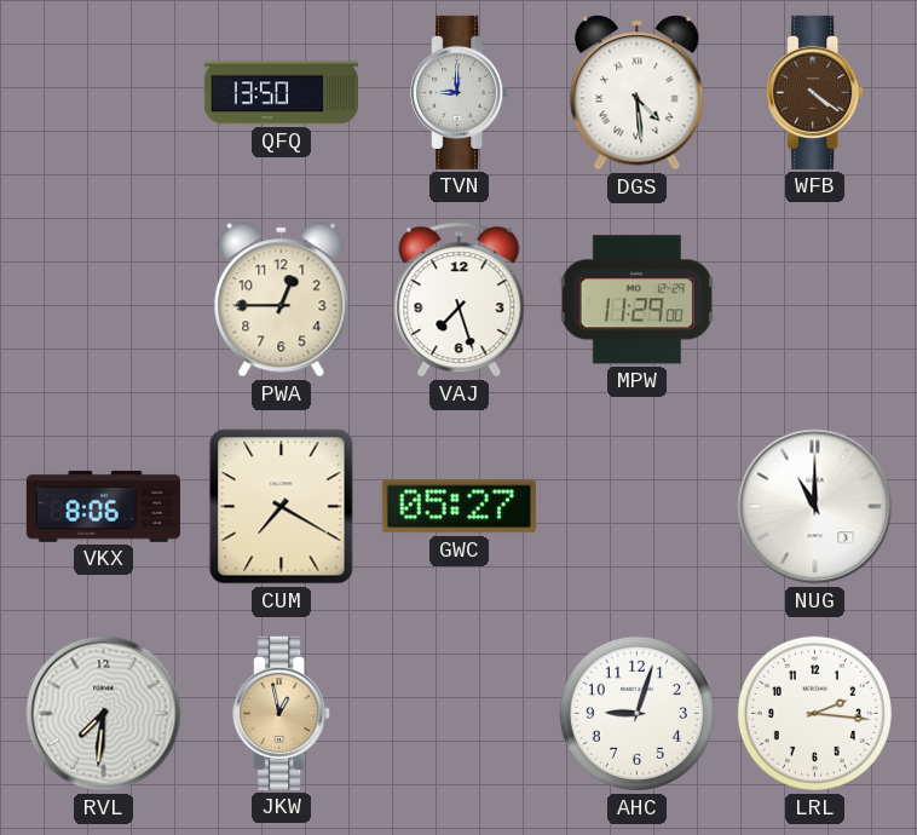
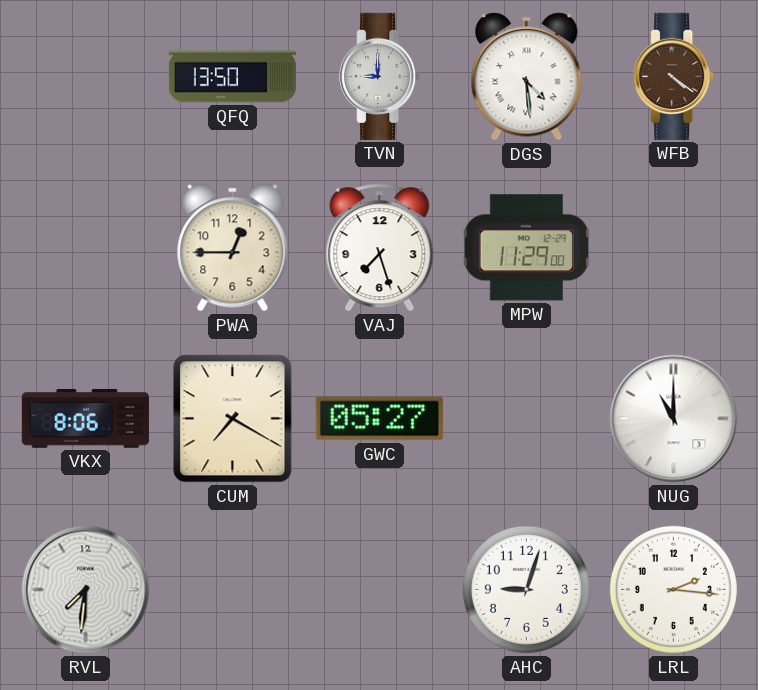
JKW: 12:58 -> none (282, 713)
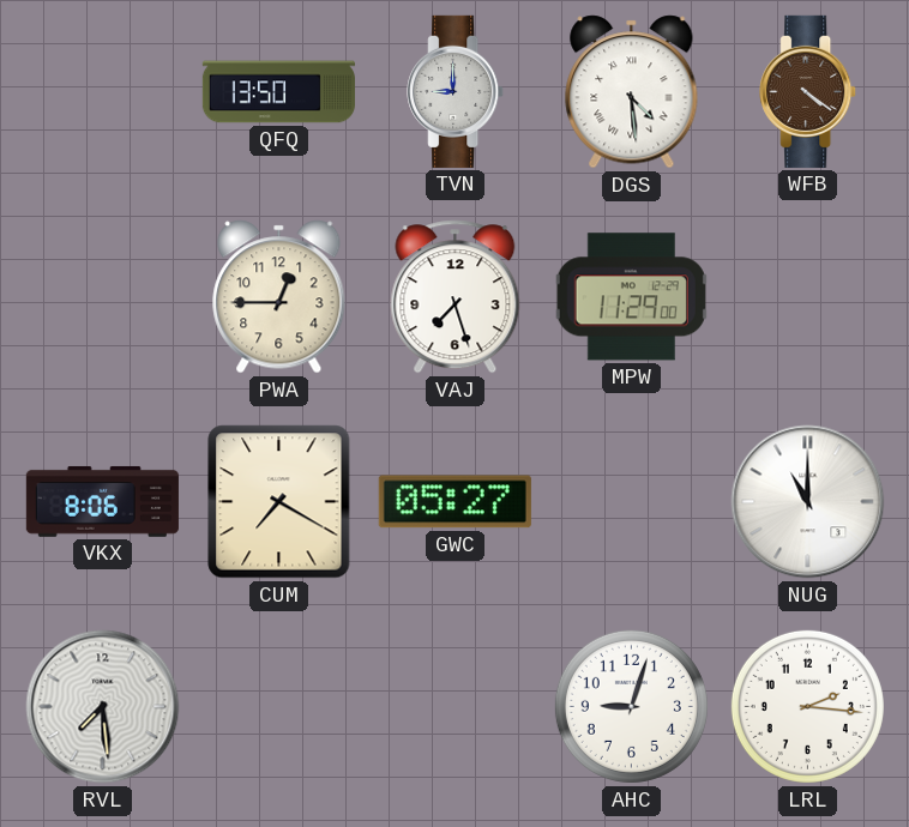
RVL: 7:31 -> 7:29 (103, 707)
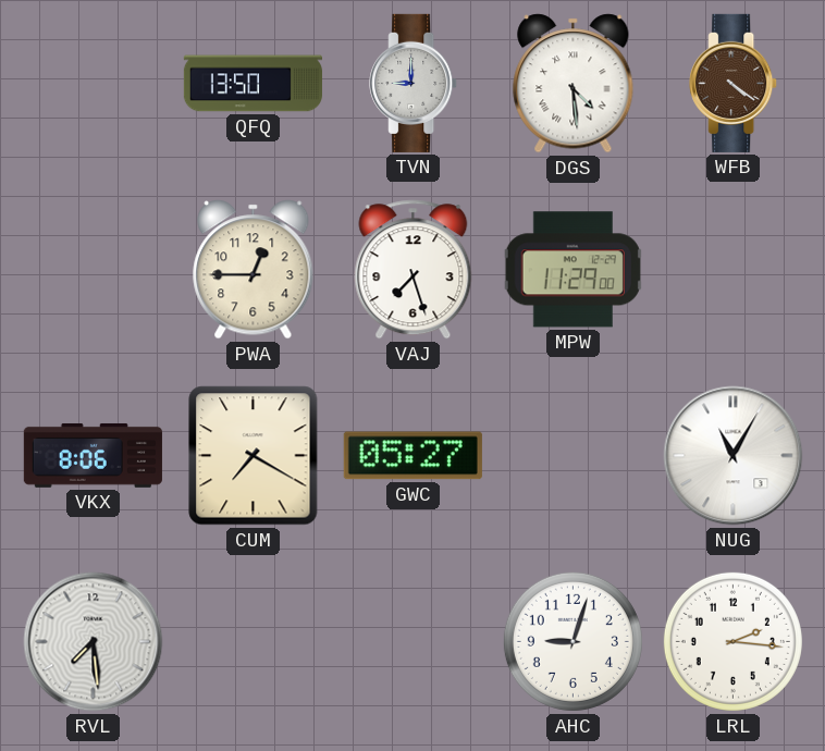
NUG: 11:00 -> 11:05 (734, 456)
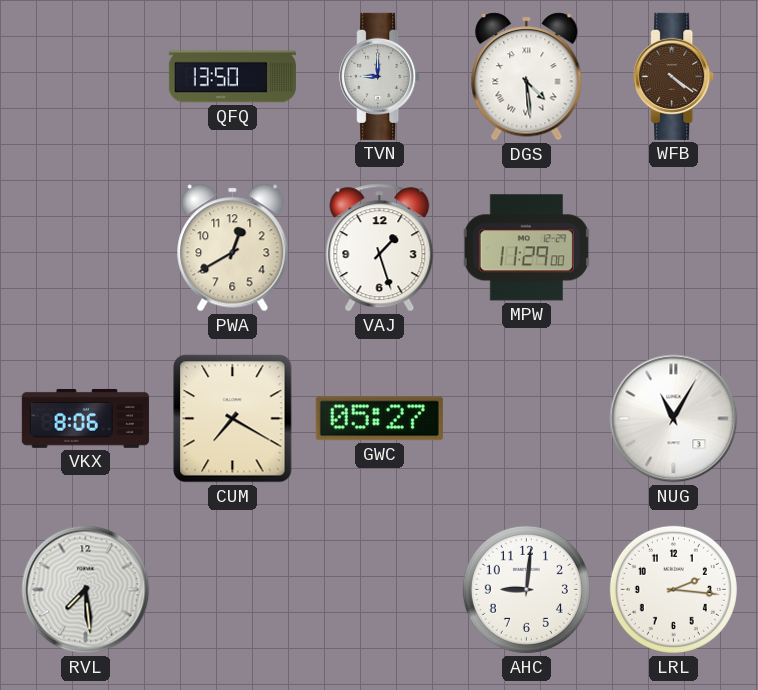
PWA: 12:45 -> 12:40 (233, 248)
VAJ: 7:27 -> 1:27 (380, 248)
AHC: 9:03 -> 9:01 (526, 589)
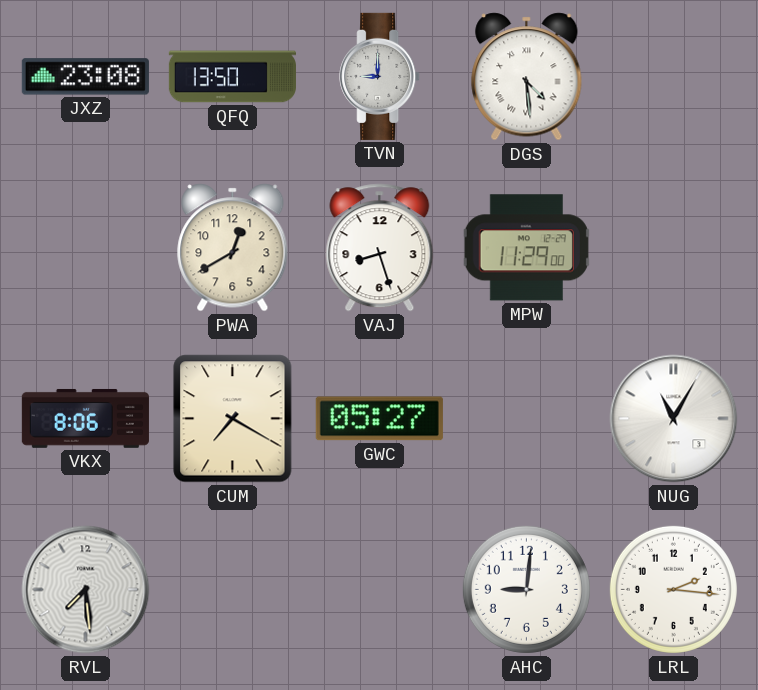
JXZ: none -> 23:08 (85, 77)
WFB: 4:21 -> none (674, 76)
VAJ: 1:27 -> 8:27 (380, 248)
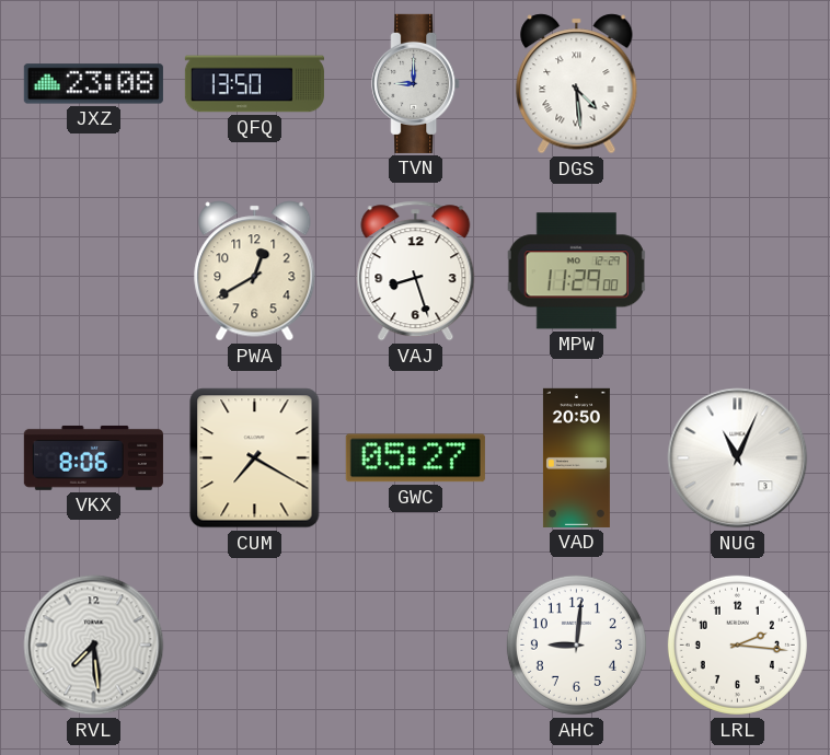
VAD: none -> 20:50 (576, 457)
NUG: 11:05 -> 11:04 (738, 458)
